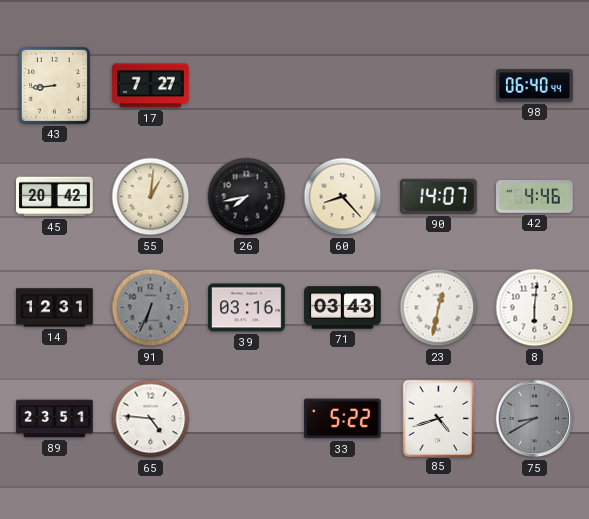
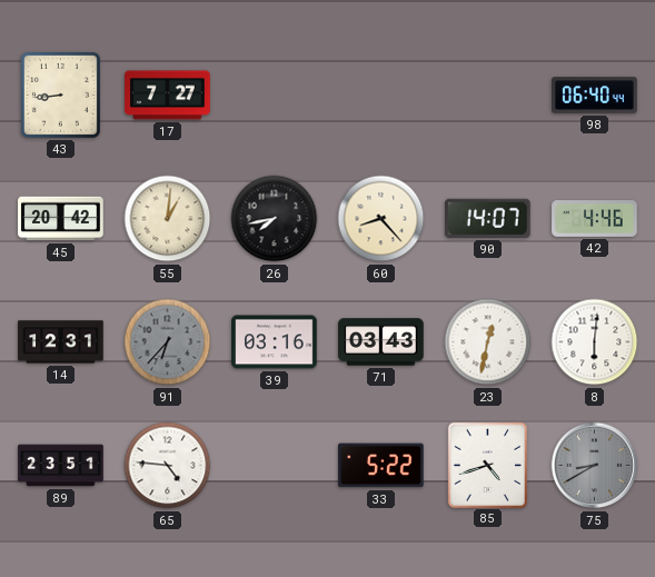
91: 6:34 -> 6:37 (168, 342)
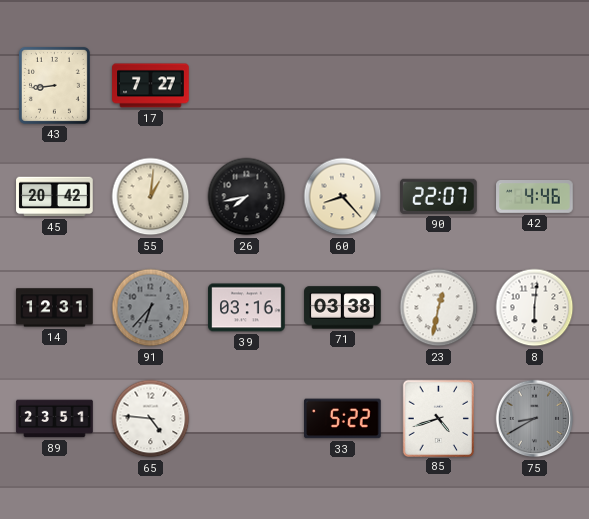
98: 06:40 -> none (595, 96)
90: 14:07 -> 22:07 (439, 196)
71: 03:43 -> 03:38 (343, 308)
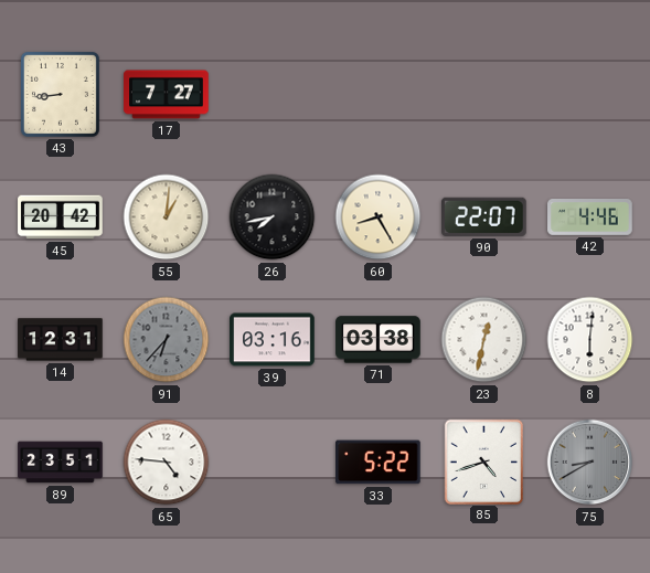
60: 8:23 -> 8:25 (379, 217)
